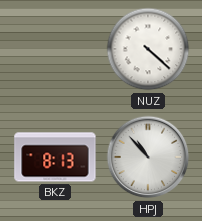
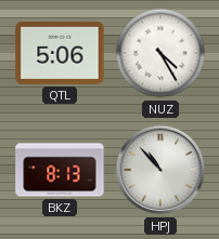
QTL: none -> 5:06 (60, 53)
NUZ: 4:22 -> 4:25 (160, 53)
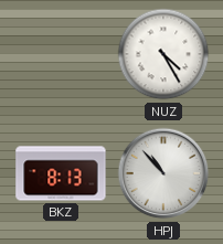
QTL: 5:06 -> none (60, 53)
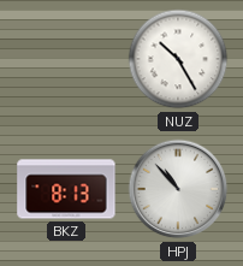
NUZ: 4:25 -> 10:25 (178, 59)
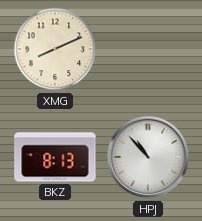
XMG: none -> 8:11 (55, 49)
NUZ: 10:25 -> none (178, 59)
